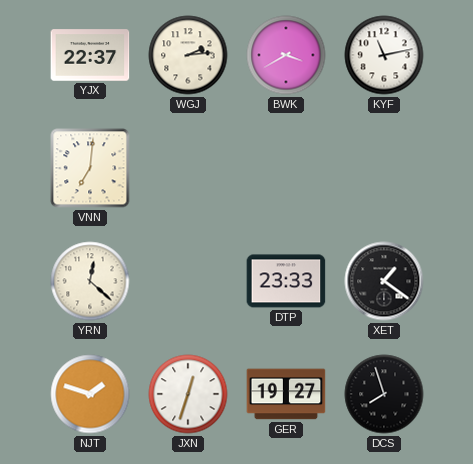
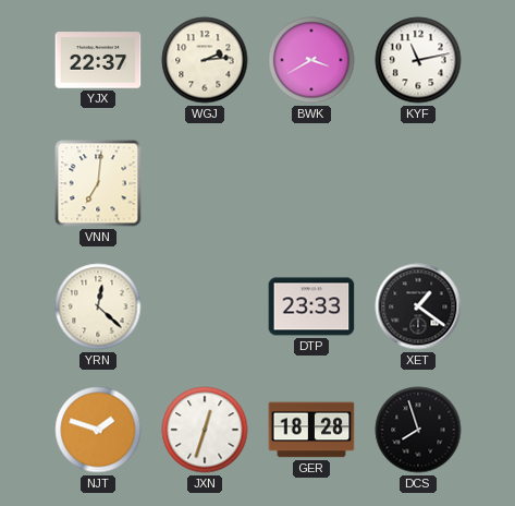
GER: 19:27 -> 18:28 (311, 430)
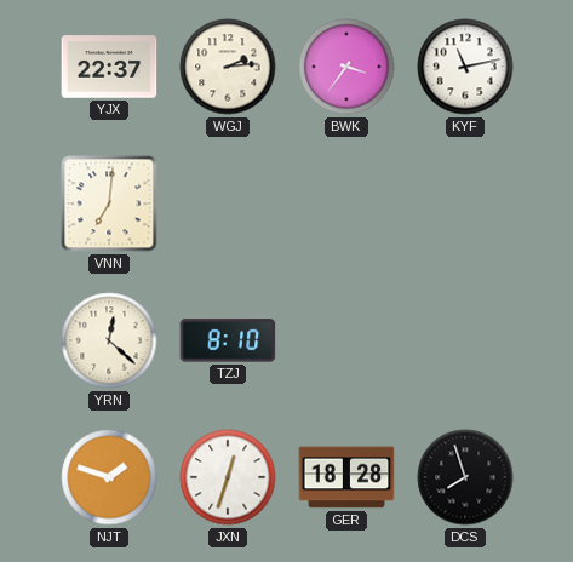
BWK: 3:40 -> 3:36 (346, 67)
TZJ: none -> 8:10 (228, 340)
DTP: 23:33 -> none (311, 306)
XET: 1:21 -> none (418, 306)
